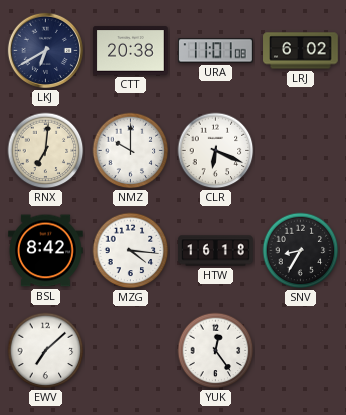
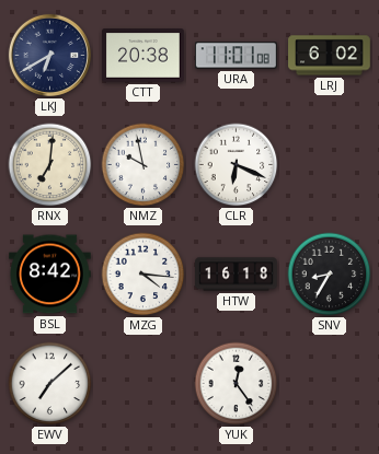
NMZ: 10:00 -> 9:58 (143, 165)
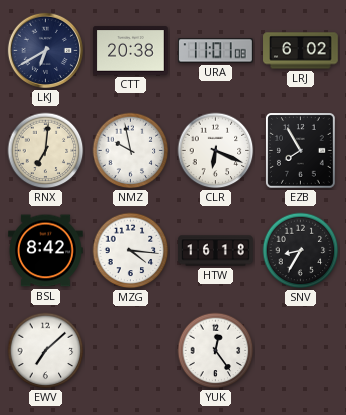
EZB: none -> 7:55 (301, 151)
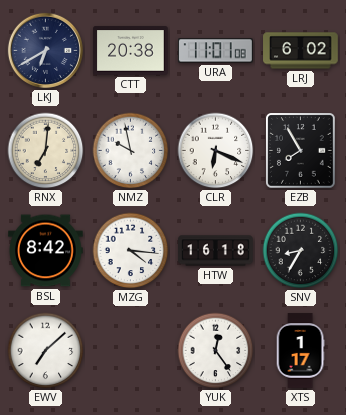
XTS: none -> 1:17 (300, 351)
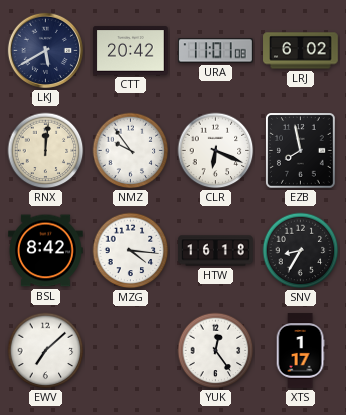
LKJ: 6:40 -> 5:40 (45, 50)
CTT: 20:38 -> 20:42 (131, 51)
RNX: 7:01 -> 12:01 (46, 151)
NMZ: 9:58 -> 9:54 (131, 151)
EZB: 7:55 -> 7:58 (301, 151)
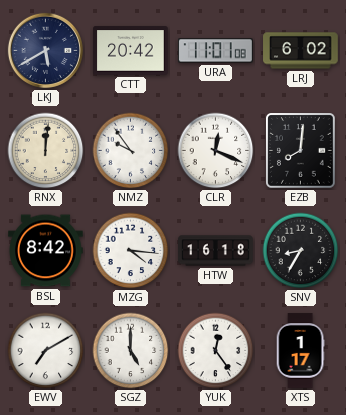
CLR: 6:19 -> 12:19 (216, 151)
EZB: 7:58 -> 8:01 (301, 151)
EWV: 7:08 -> 7:10 (46, 351)
SGZ: none -> 5:00 (131, 351)
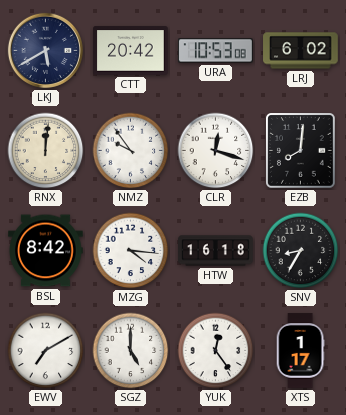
URA: 11:01 -> 10:53 (216, 51)
CLR: 12:19 -> 12:18 (216, 151)
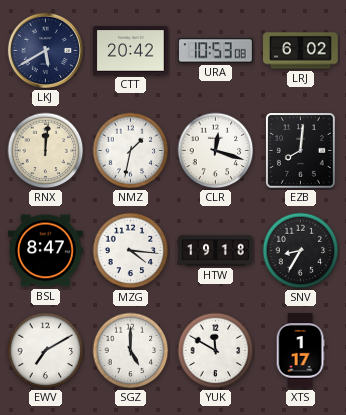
NMZ: 9:54 -> 1:32 (131, 151)
BSL: 8:42 -> 8:47 (46, 251)
HTW: 16:18 -> 19:18 (216, 251)
YUK: 12:24 -> 11:50 (216, 351)
